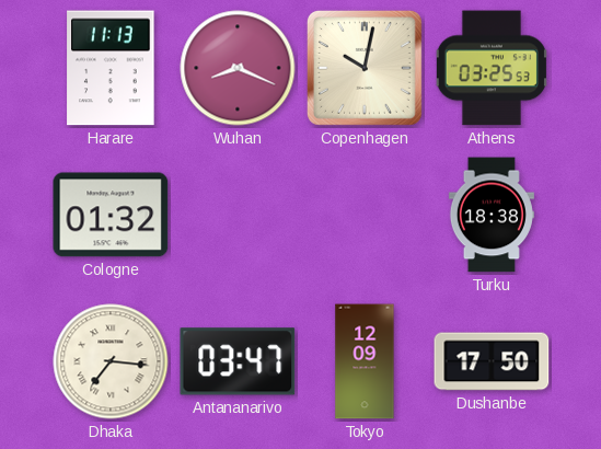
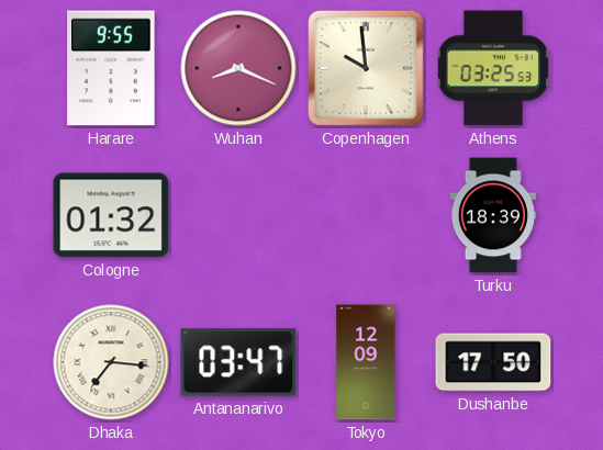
Harare: 11:13 -> 9:55 (111, 68)
Copenhagen: 10:02 -> 9:59 (366, 68)
Turku: 18:38 -> 18:39 (493, 215)
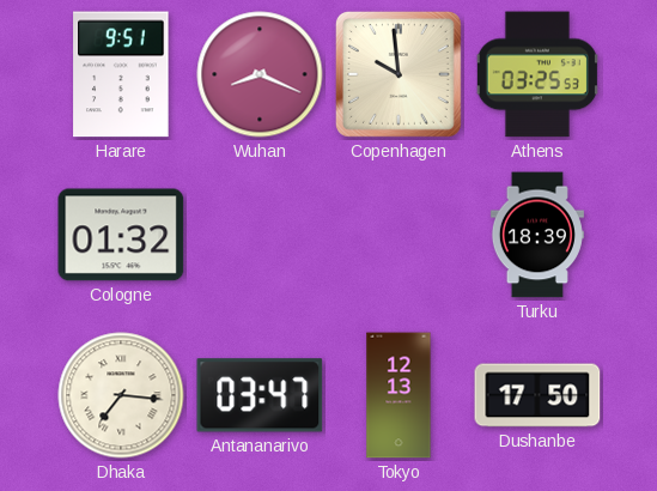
Harare: 9:55 -> 9:51 (121, 74)
Tokyo: 12:09 -> 12:13 (399, 395)
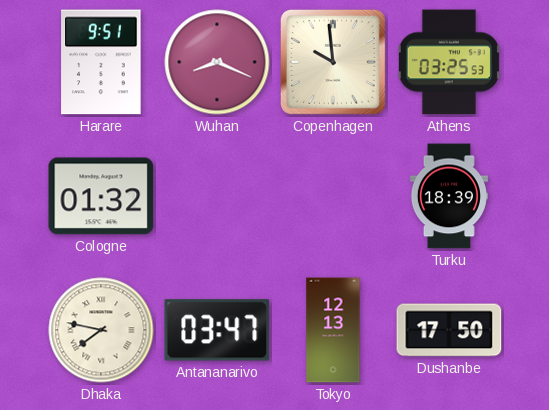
Dhaka: 7:16 -> 7:47 (101, 330)
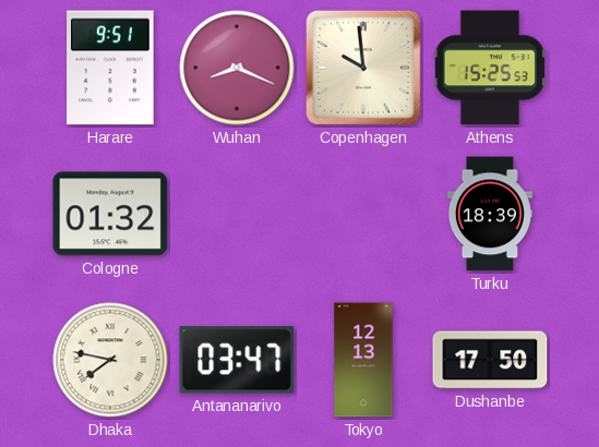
Athens: 03:25 -> 15:25 (490, 68)
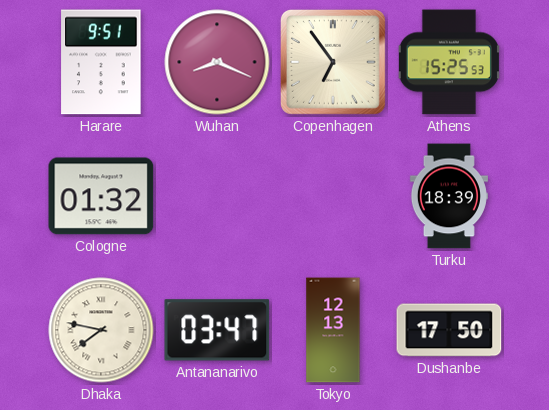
Copenhagen: 9:59 -> 6:54 (333, 62)
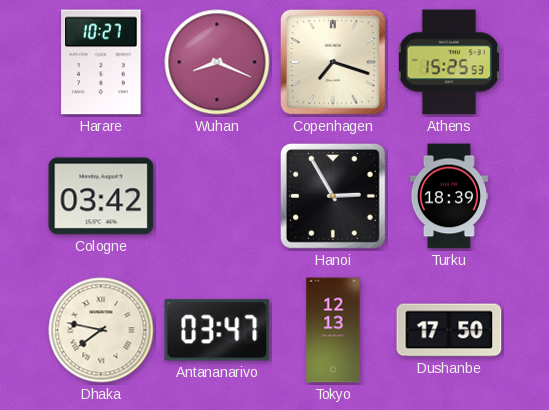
Harare: 9:51 -> 10:27 (101, 62)
Copenhagen: 6:54 -> 7:18 (333, 62)
Cologne: 01:32 -> 03:42 (101, 196)
Hanoi: none -> 2:55 (333, 196)
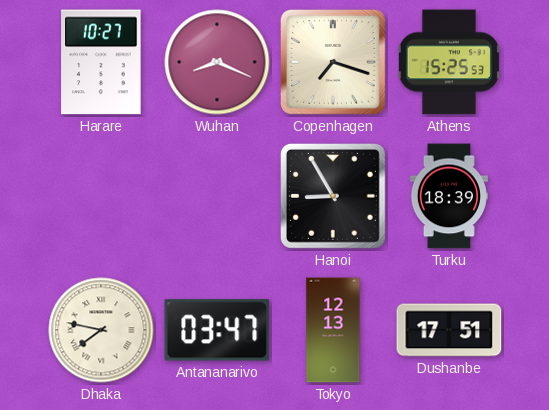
Cologne: 03:42 -> none (101, 196)
Hanoi: 2:55 -> 8:55 (333, 196)
Dushanbe: 17:50 -> 17:51 (449, 330)
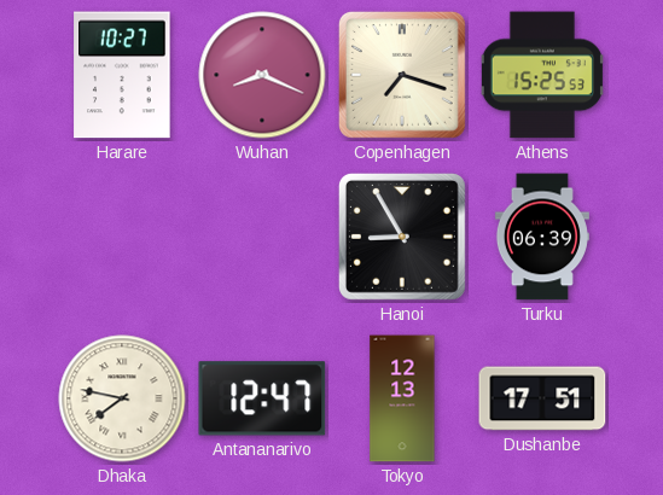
Turku: 18:39 -> 06:39 (542, 237)
Antananarivo: 03:47 -> 12:47 (262, 398)
